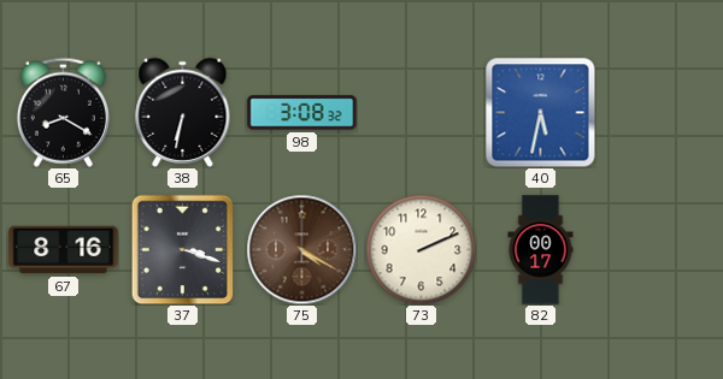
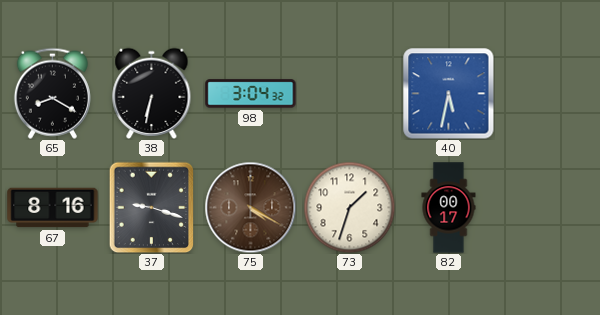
98: 3:08 -> 3:04 (251, 94)
37: 3:18 -> 9:18 (152, 207)
73: 2:11 -> 1:33 (349, 207)
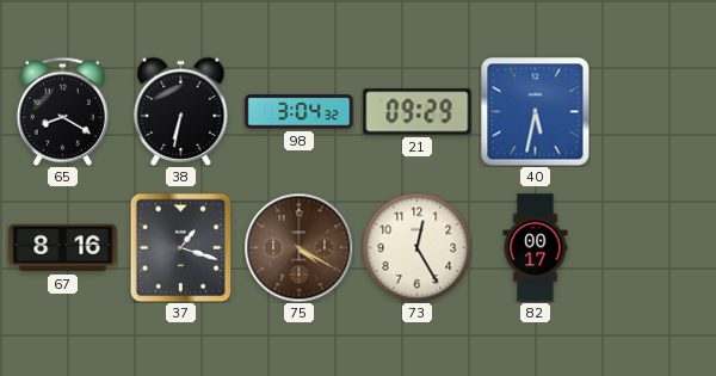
21: none -> 09:29 (418, 112)
37: 9:18 -> 1:18 (181, 247)
73: 1:33 -> 12:25 (416, 247)
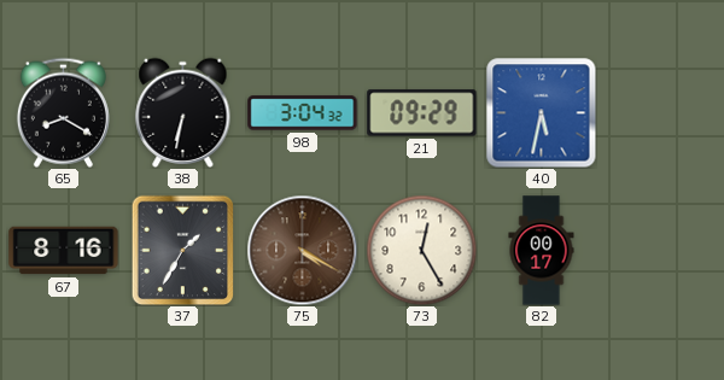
37: 1:18 -> 1:35 (183, 250)
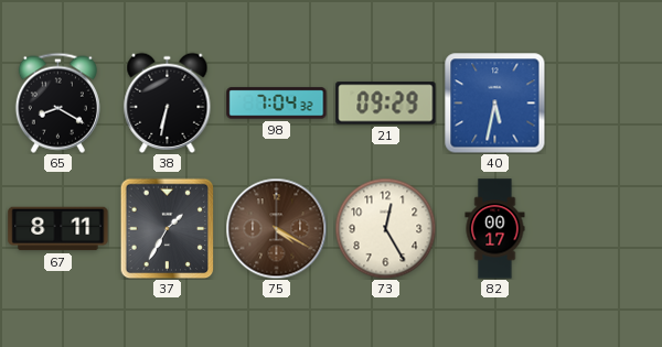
98: 3:04 -> 7:04 (277, 104)
67: 8:16 -> 8:11 (58, 229)
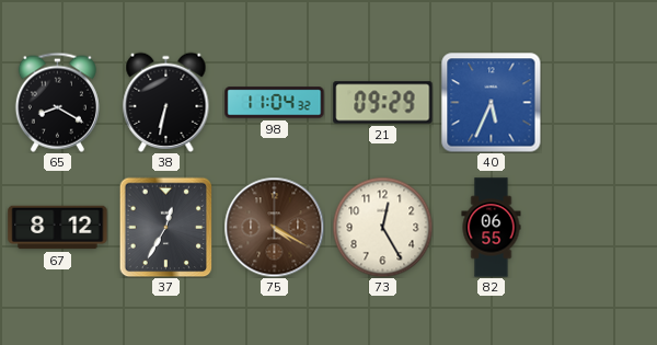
98: 7:04 -> 11:04 (275, 103)
40: 5:32 -> 5:34 (491, 102)
67: 8:11 -> 8:12 (58, 228)
37: 1:35 -> 12:35 (166, 227)
82: 00:17 -> 06:55 (492, 228)
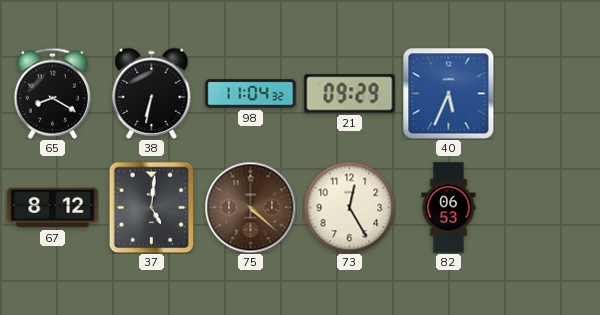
37: 12:35 -> 5:01 (152, 207)
75: 4:20 -> 4:22 (250, 207)
82: 06:55 -> 06:53 (449, 208)
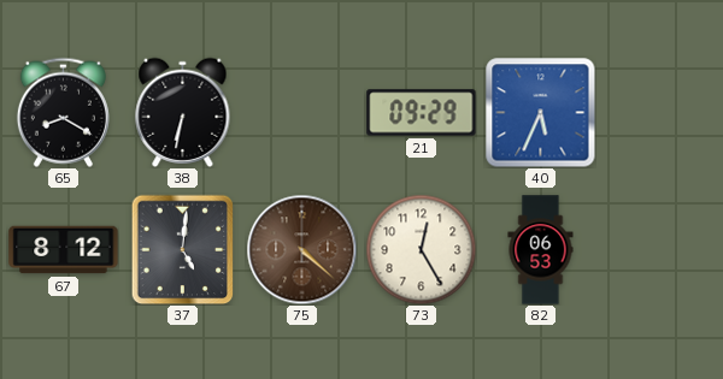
98: 11:04 -> none (251, 94)
